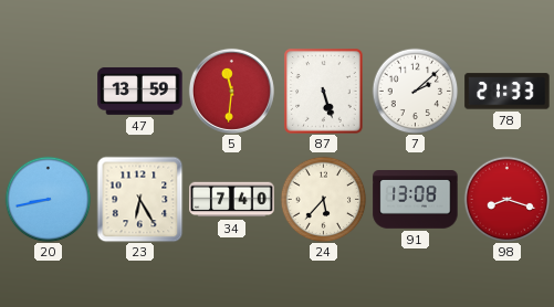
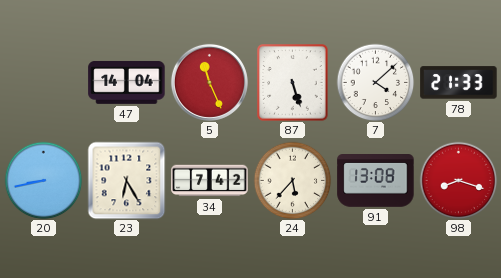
47: 13:59 -> 14:04 (127, 82)
5: 11:31 -> 11:26 (209, 82)
7: 2:08 -> 4:08 (375, 82)
34: 7:40 -> 7:42 (210, 181)
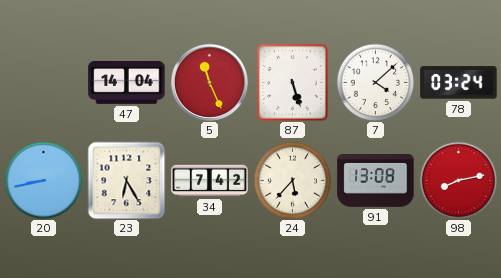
78: 21:33 -> 03:24 (459, 83)
98: 8:18 -> 8:13 (458, 180)
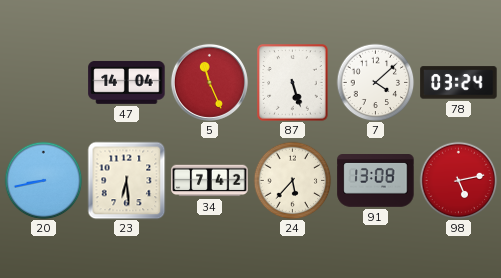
23: 6:25 -> 6:29 (126, 180)
98: 8:13 -> 5:13 (458, 180)
